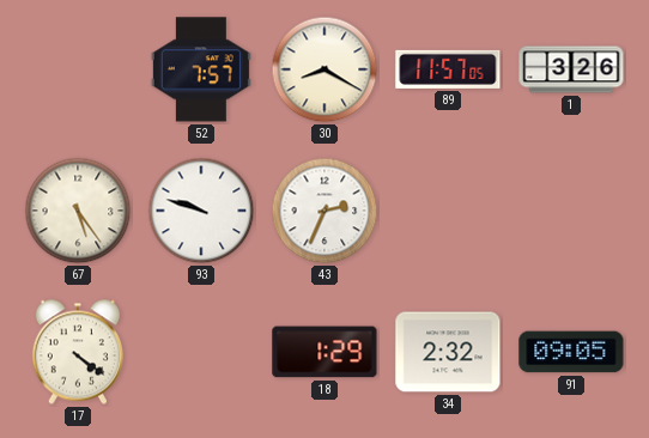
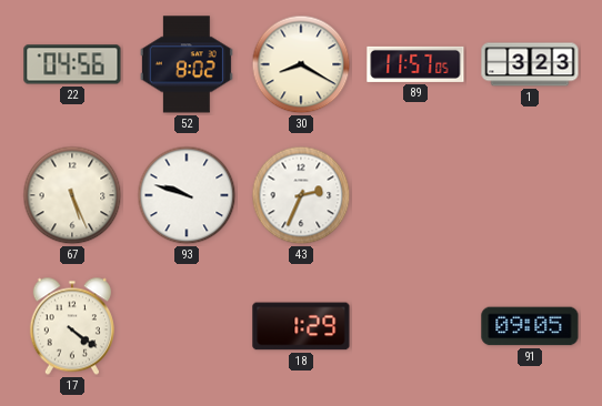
22: none -> 04:56 (72, 64)
52: 7:57 -> 8:02 (187, 64)
1: 3:26 -> 3:23 (530, 64)
67: 5:24 -> 5:26 (72, 195)
34: 2:32 -> none (448, 352)
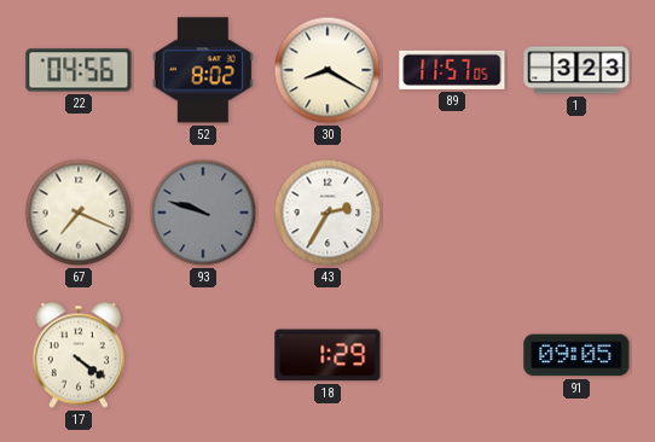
67: 5:26 -> 7:19 (79, 213)
93 dial: white -> grey (203, 213)
43: 2:34 -> 2:35 (327, 213)
